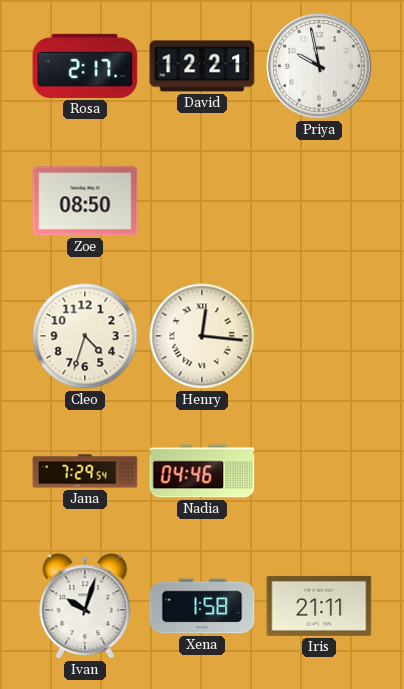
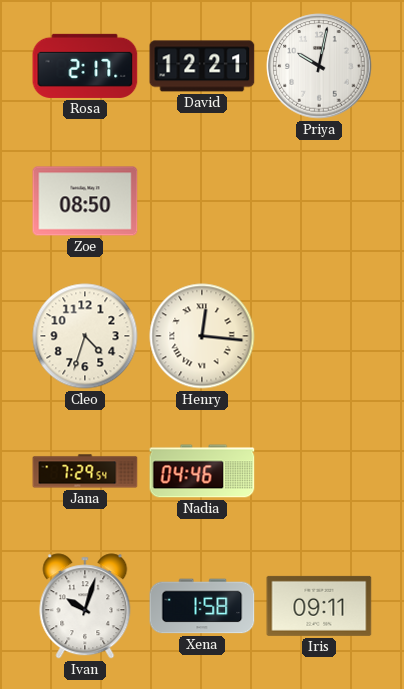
Priya: 9:58 -> 10:02 (319, 66)
Iris: 21:11 -> 09:11 (319, 606)
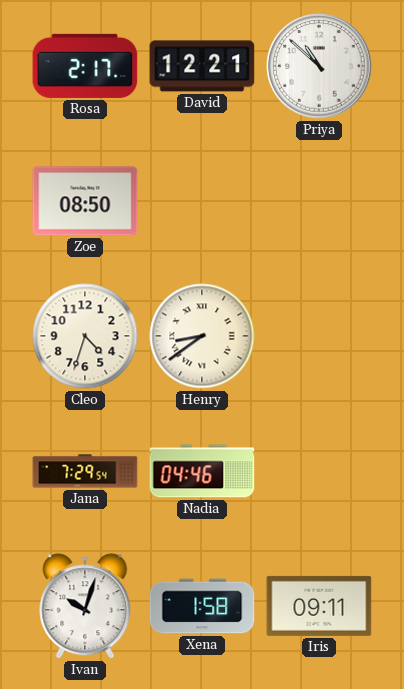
Priya: 10:02 -> 10:52 (319, 66)
Henry: 12:16 -> 8:39 (202, 336)
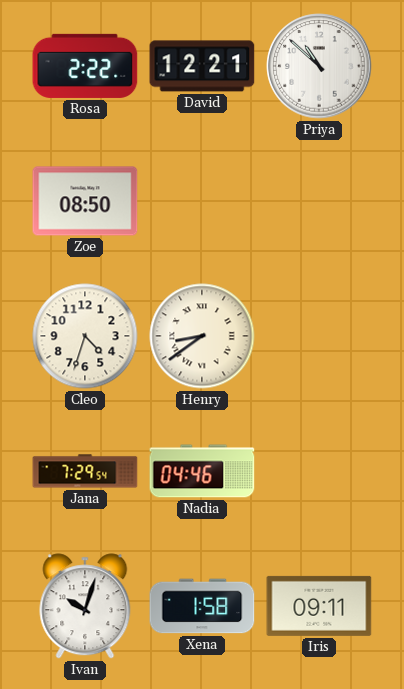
Rosa: 2:17 -> 2:22 (85, 66)
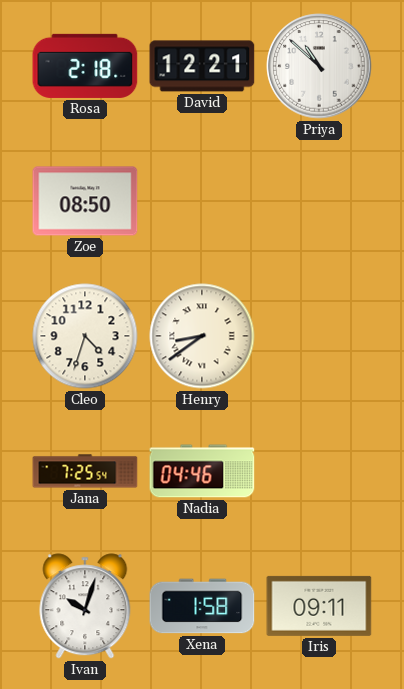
Rosa: 2:22 -> 2:18 (85, 66)
Jana: 7:29 -> 7:25 (85, 471)
